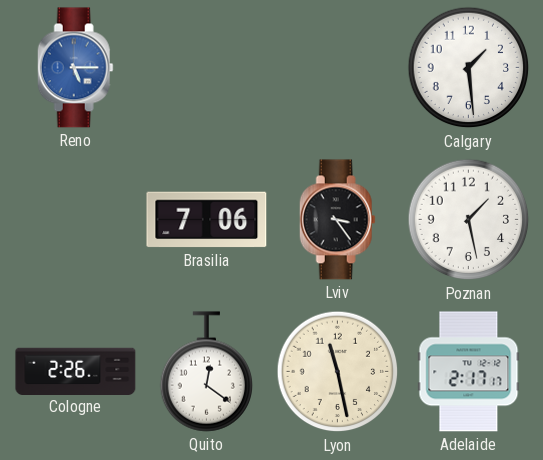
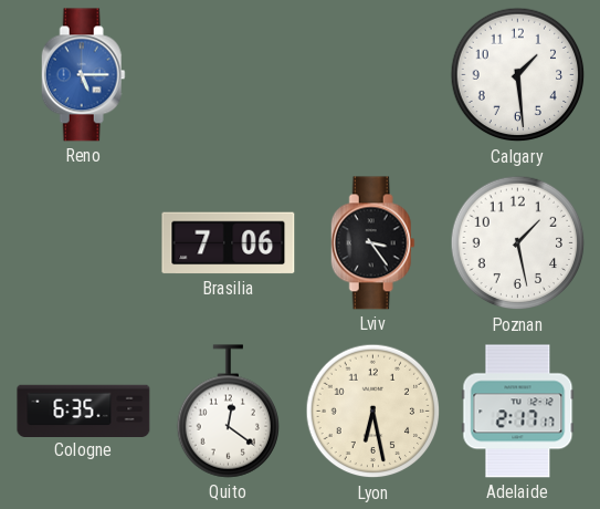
Cologne: 2:26 -> 6:35 (84, 411)
Lyon: 11:28 -> 6:28 (373, 412)
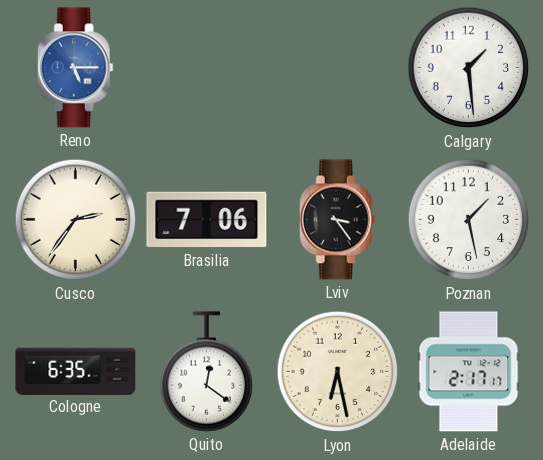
Cusco: none -> 2:36 (76, 220)
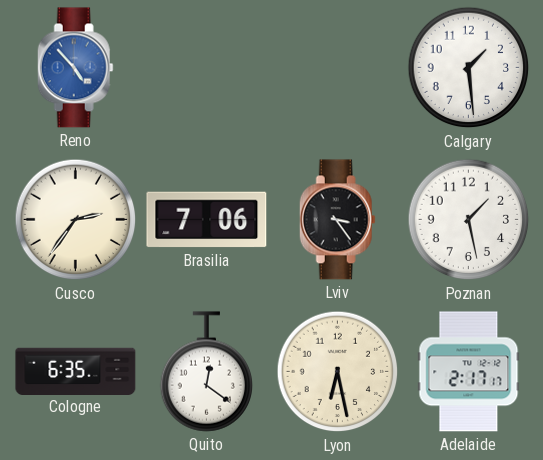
Reno: 5:15 -> 4:53 (75, 68)
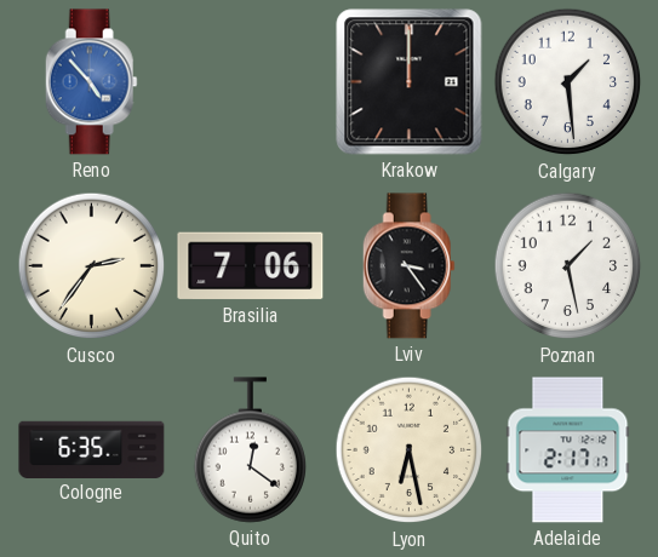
Krakow: none -> 12:00 (410, 82)
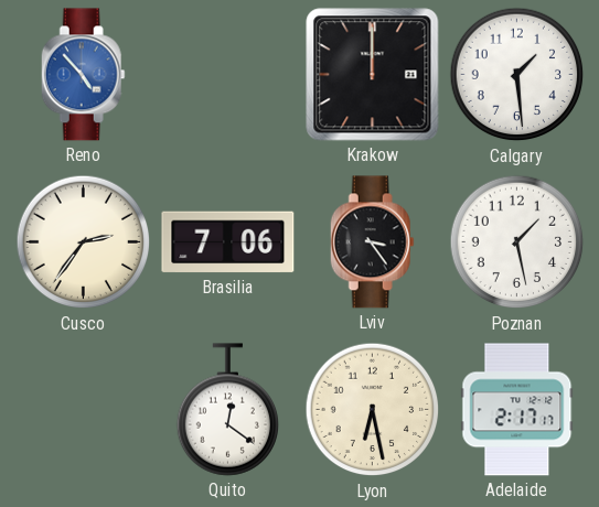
Cologne: 6:35 -> none (92, 449)
